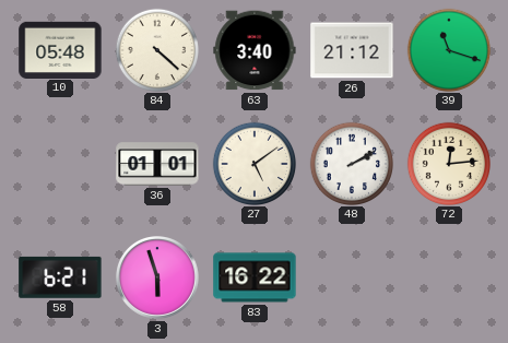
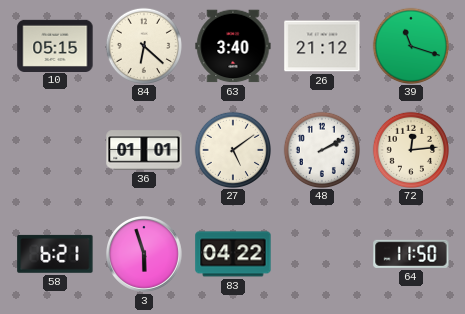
10: 05:48 -> 05:15 (55, 45)
84: 4:22 -> 6:22 (143, 45)
83: 16:22 -> 04:22 (233, 254)
64: none -> 11:50 (411, 254)
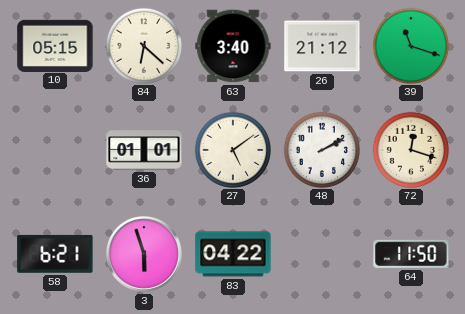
72: 12:14 -> 12:18 (410, 149)
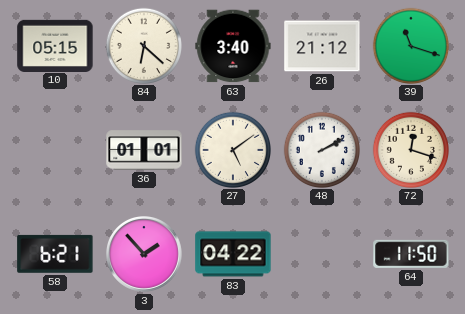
3: 5:57 -> 1:53 (145, 255)
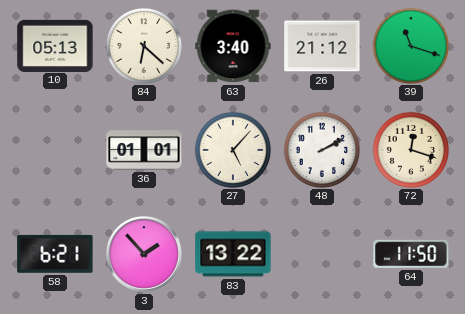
10: 05:15 -> 05:13 (55, 45)
27: 5:09 -> 5:07 (232, 149)
83: 04:22 -> 13:22 (233, 254)
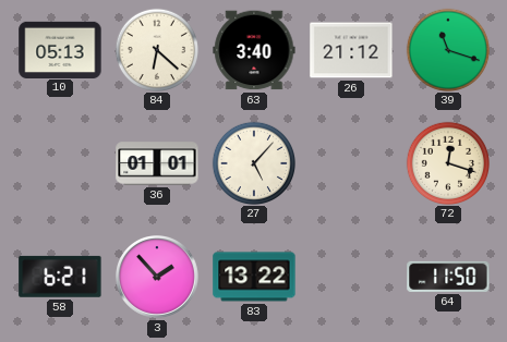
48: 2:10 -> none (321, 149)
